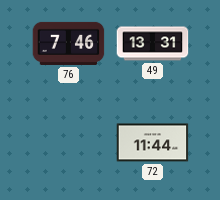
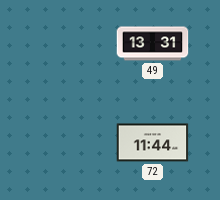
76: 7:46 -> none (69, 43)
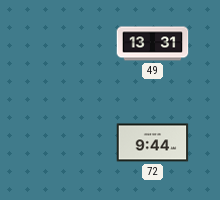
72: 11:44 -> 9:44 (153, 143)
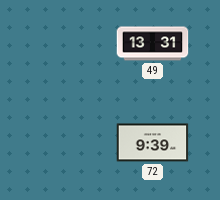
72: 9:44 -> 9:39 (153, 143)
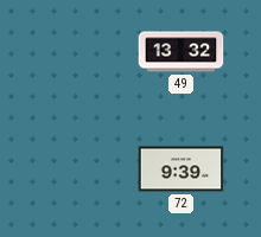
49: 13:31 -> 13:32 (182, 52)
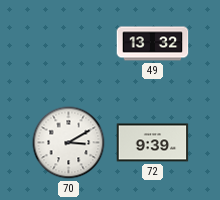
70: none -> 3:10 (69, 143)
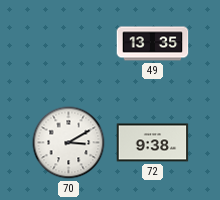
49: 13:32 -> 13:35 (153, 44)
72: 9:39 -> 9:38 (153, 143)
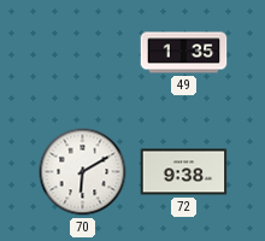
49: 13:35 -> 1:35 (184, 53)
70: 3:10 -> 6:10 (83, 172)
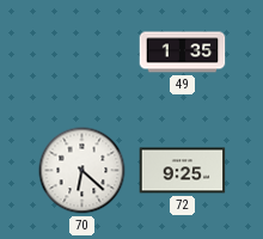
70: 6:10 -> 6:22 (82, 171)
72: 9:38 -> 9:25 (183, 171)
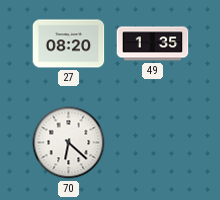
27: none -> 08:20 (69, 44)
72: 9:25 -> none (183, 171)
